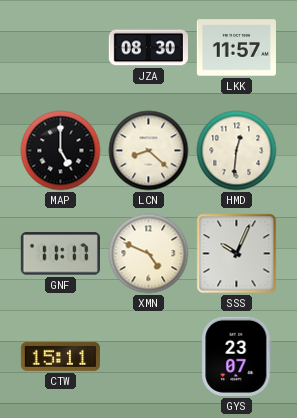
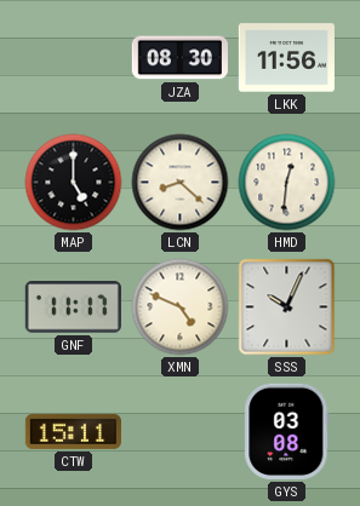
LKK: 11:57 -> 11:56 (286, 58)
GYS: 23:07 -> 03:08 (287, 431)
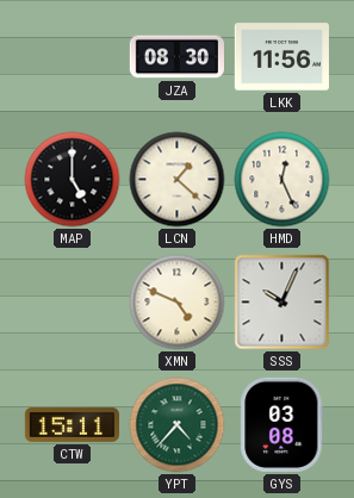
LCN: 8:22 -> 1:22 (178, 180)
HMD: 12:31 -> 12:26 (282, 180)
GNF: 11:17 -> none (73, 307)
YPT: none -> 4:37 (178, 425)
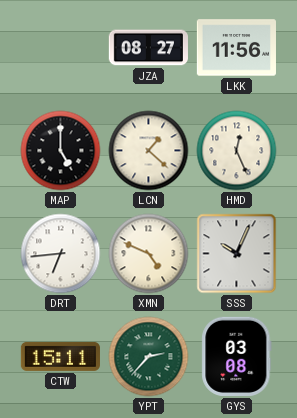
JZA: 08:30 -> 08:27 (148, 48)
DRT: none -> 6:44 (61, 254)
YPT: 4:37 -> 2:37 (149, 357)
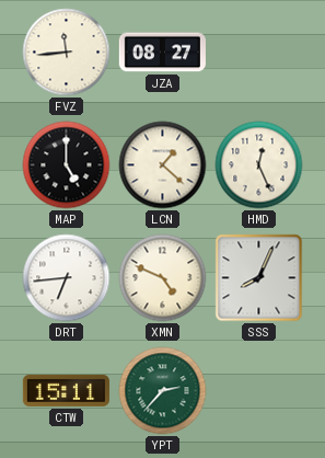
FVZ: none -> 11:44 (67, 53)
LKK: 11:56 -> none (236, 48)
SSS: 10:04 -> 8:04 (259, 278)
GYS: 03:08 -> none (237, 356)
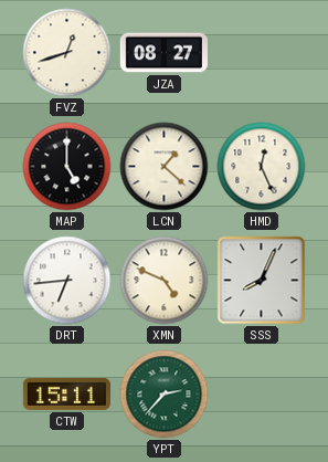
FVZ: 11:44 -> 12:42 (67, 53)
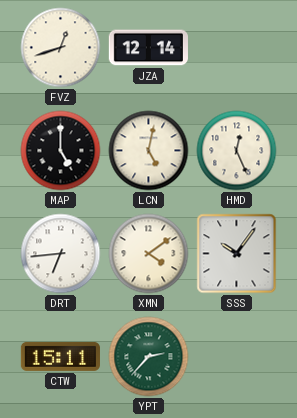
JZA: 08:27 -> 12:14 (148, 48)
LCN: 1:22 -> 5:02 (149, 151)
XMN: 4:49 -> 4:09 (149, 254)
SSS: 8:04 -> 10:06 (237, 254)
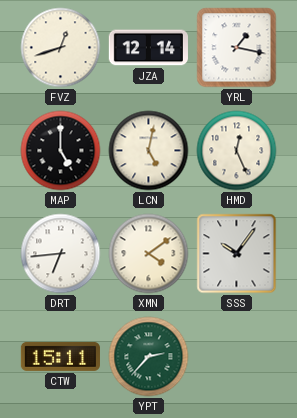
YRL: none -> 1:17 (237, 48)
